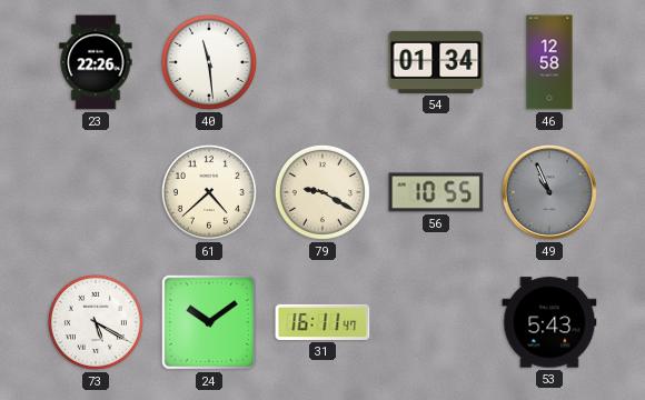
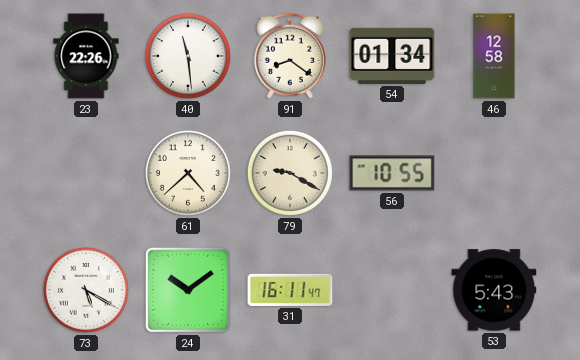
91: none -> 8:21 (290, 56)
49: 10:56 -> none (549, 192)
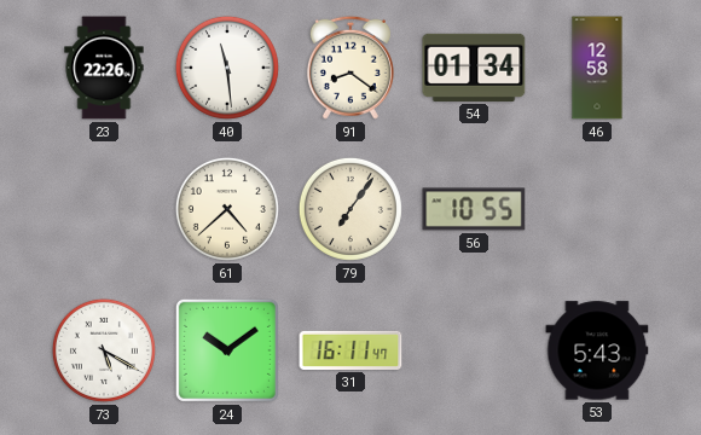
79: 9:20 -> 7:06 (350, 209)
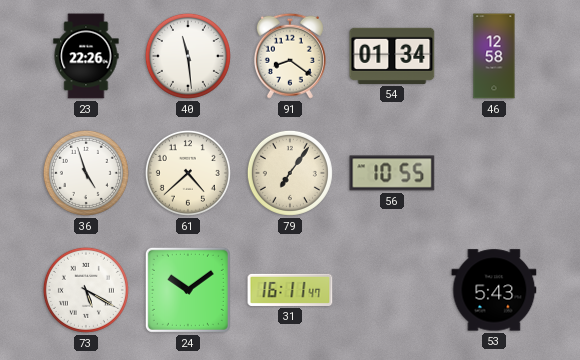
36: none -> 4:57 (86, 173)
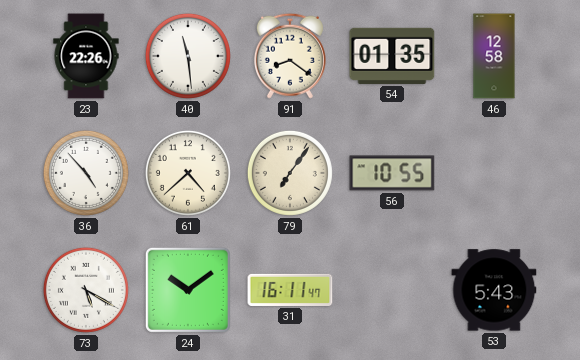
54: 01:34 -> 01:35 (392, 56)
36: 4:57 -> 4:53 (86, 173)
